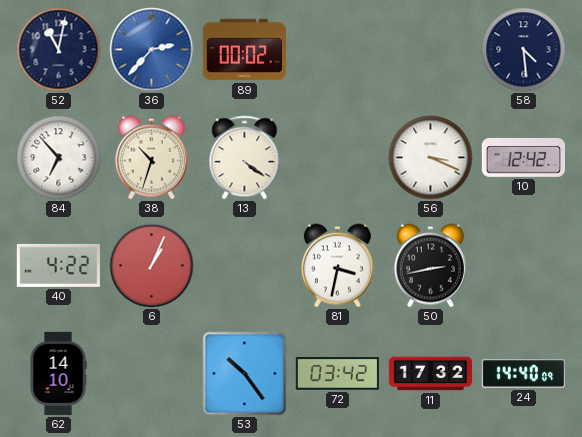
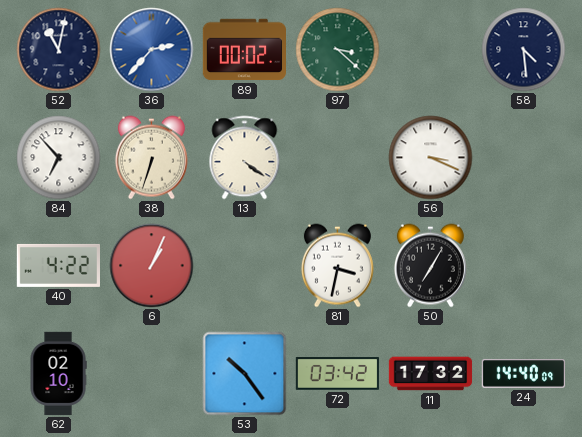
97: none -> 3:22 (338, 50)
38: 10:33 -> 6:33 (151, 158)
10: 12:42 -> none (523, 157)
50: 2:43 -> 7:05 (430, 266)
62: 14:10 -> 02:10 (58, 374)
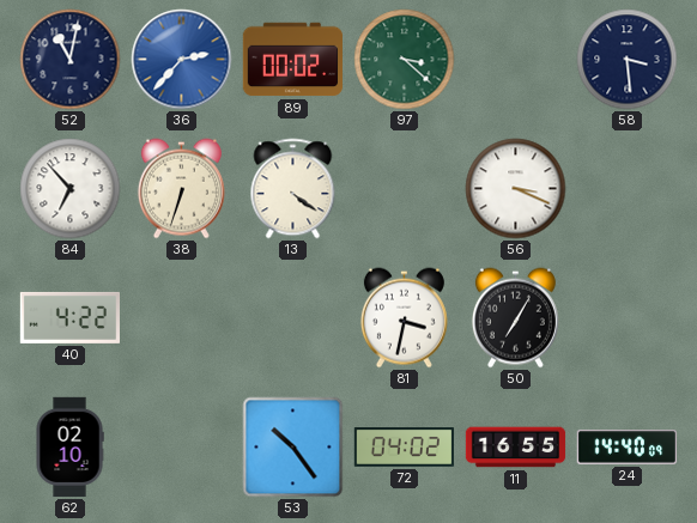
58: 4:29 -> 3:29 (628, 60)
6: 1:04 -> none (152, 266)
72: 03:42 -> 04:02 (404, 448)
11: 17:32 -> 16:55 (516, 448)
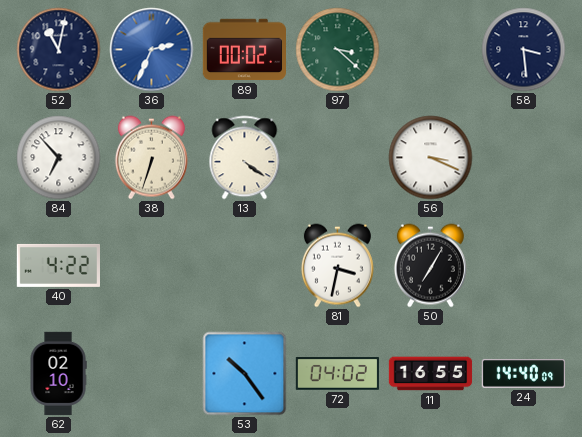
36: 2:37 -> 2:34 (152, 50)
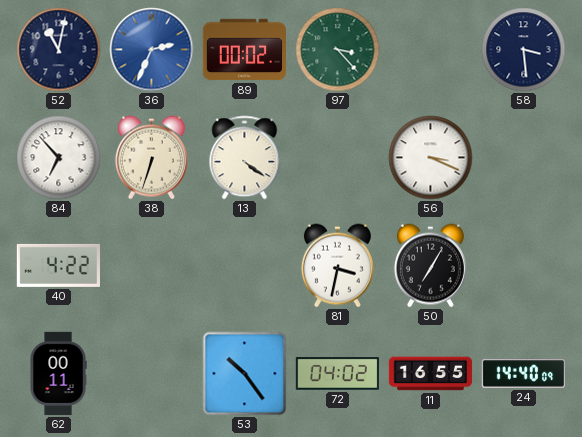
97: 3:22 -> 3:23 (338, 50)
62: 02:10 -> 00:11 (58, 374)
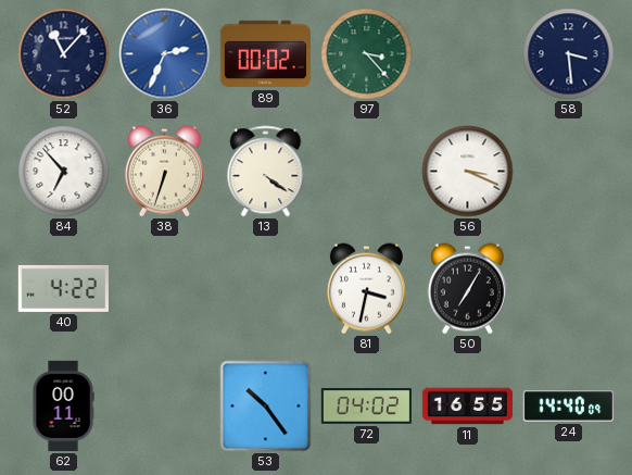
52: 11:02 -> 11:07 (64, 54)
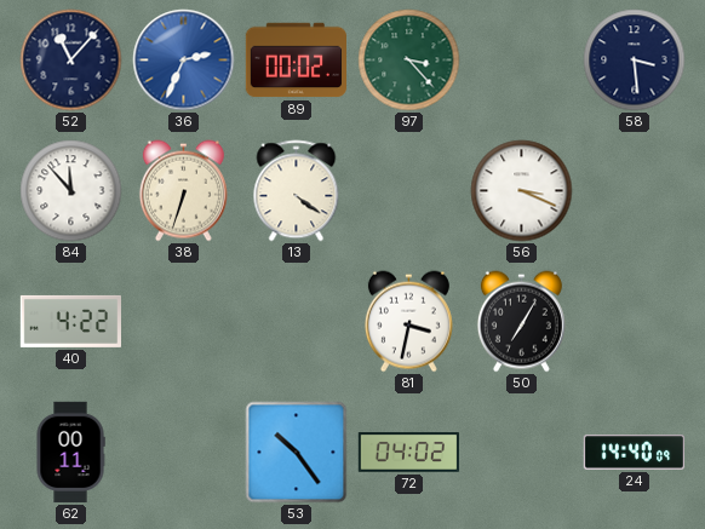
84: 6:53 -> 11:53 (71, 191)
11: 16:55 -> none (468, 407)
